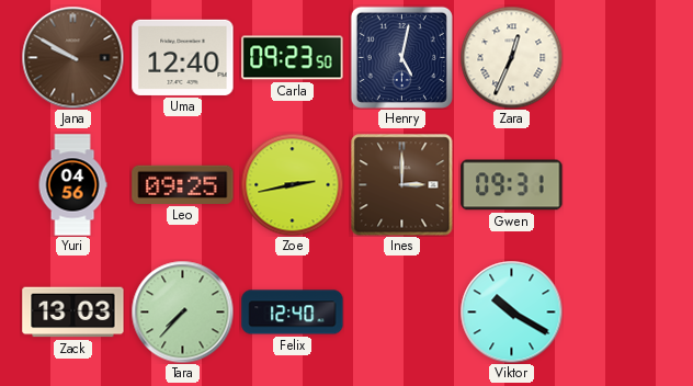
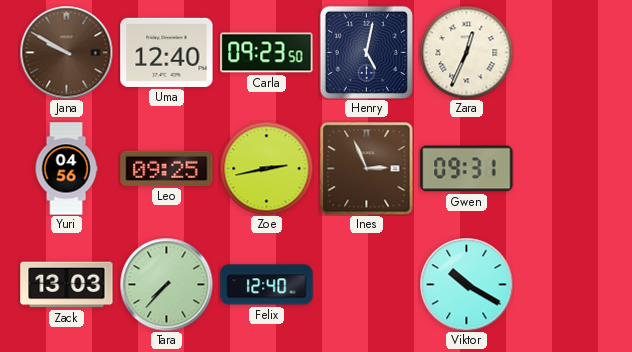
Ines: 3:00 -> 2:56 (366, 168)
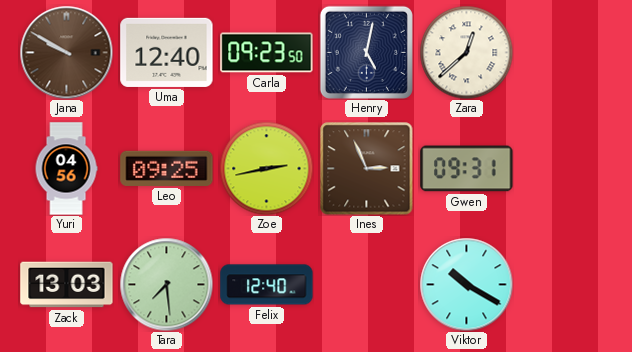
Zara: 12:34 -> 12:38 (466, 52)
Tara: 7:37 -> 7:29 (166, 284)
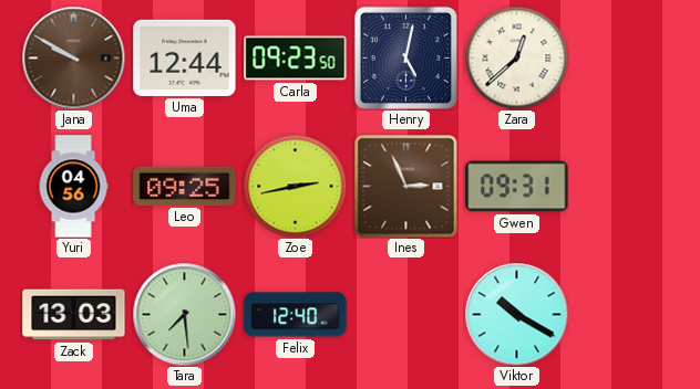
Uma: 12:40 -> 12:44 (185, 57)
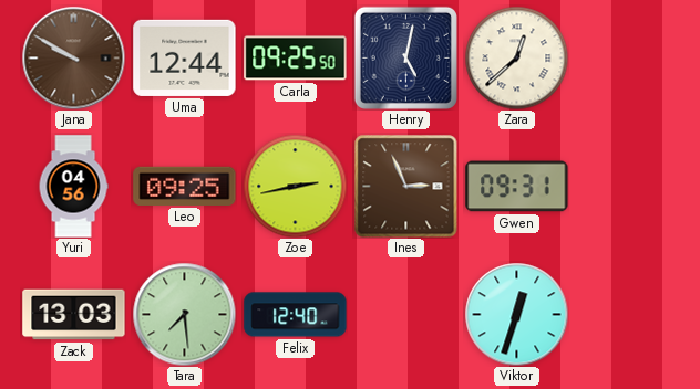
Carla: 09:23 -> 09:25 (296, 59)
Viktor: 10:20 -> 12:33 (516, 314)
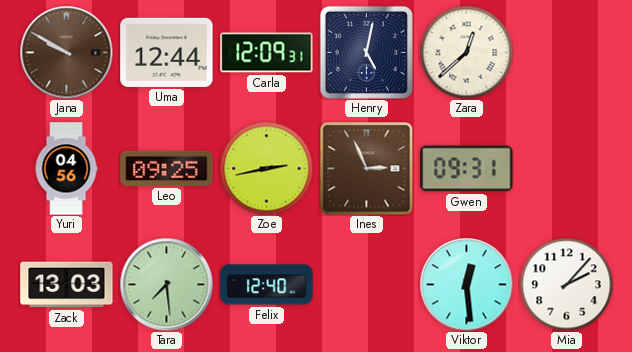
Carla: 09:25 -> 12:09 (267, 53)
Viktor: 12:33 -> 12:29 (466, 284)
Mia: none -> 2:07 (566, 284)
